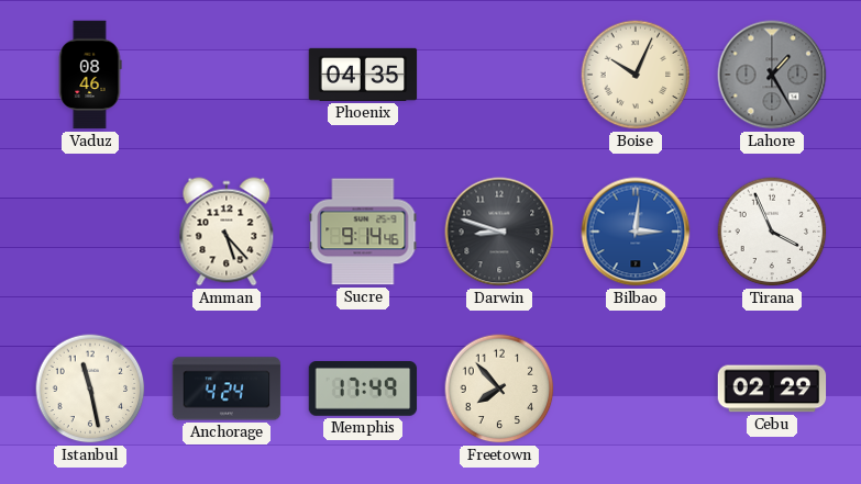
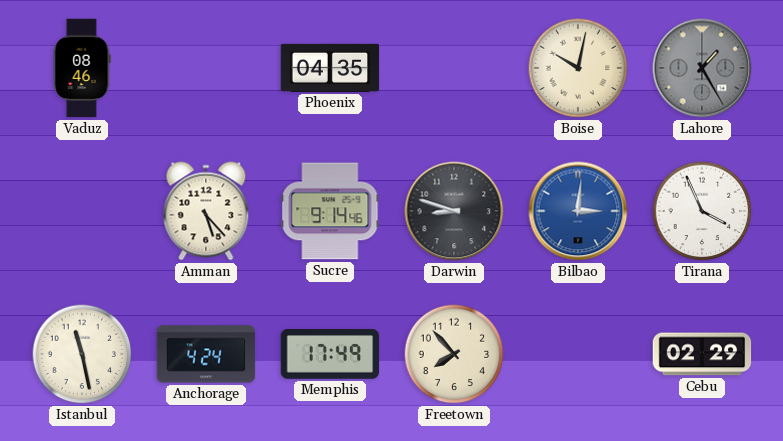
Boise: 10:04 -> 10:02 (578, 68)
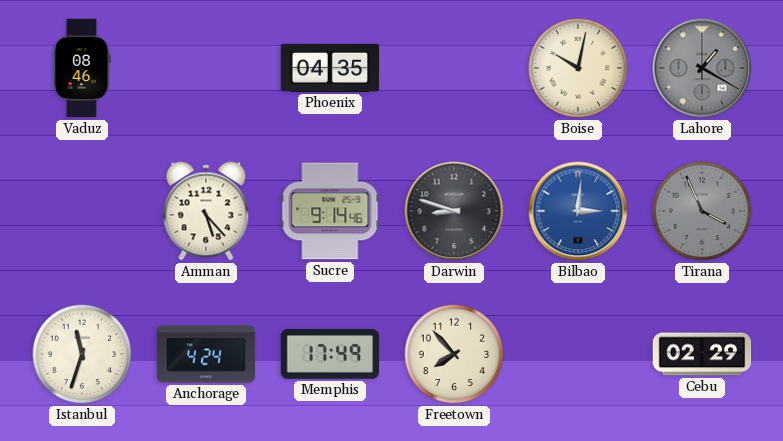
Lahore: 1:25 -> 1:20 (702, 68)
Tirana dial: white -> grey (702, 211)
Istanbul: 11:28 -> 11:33 (82, 354)
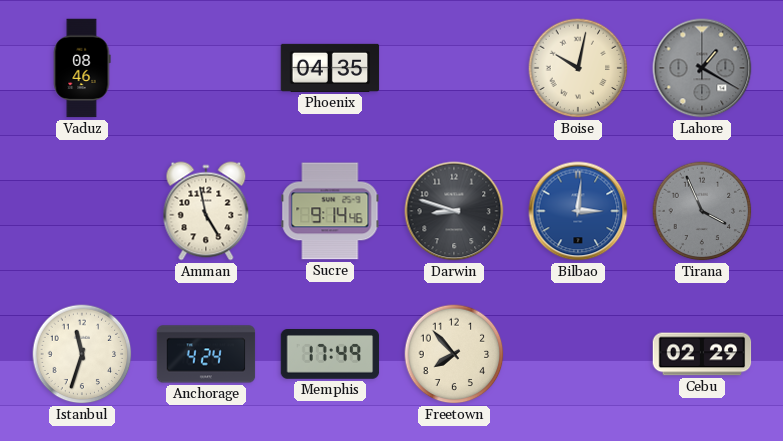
Amman: 5:23 -> 4:58 (206, 211)
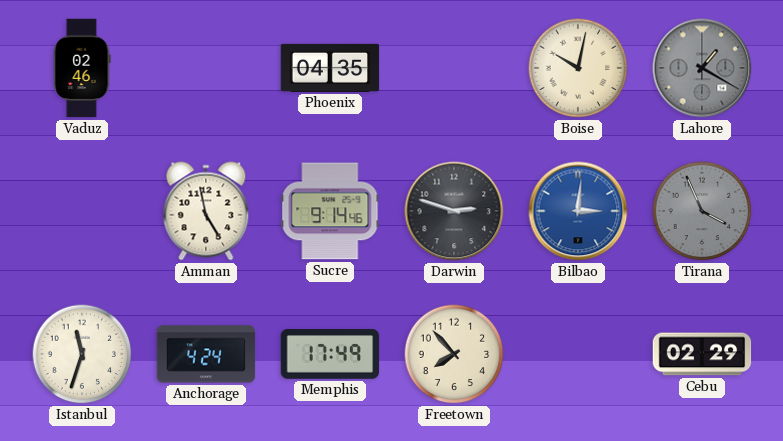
Vaduz: 08:46 -> 02:46 (82, 68)
Darwin: 8:48 -> 2:48 (454, 211)
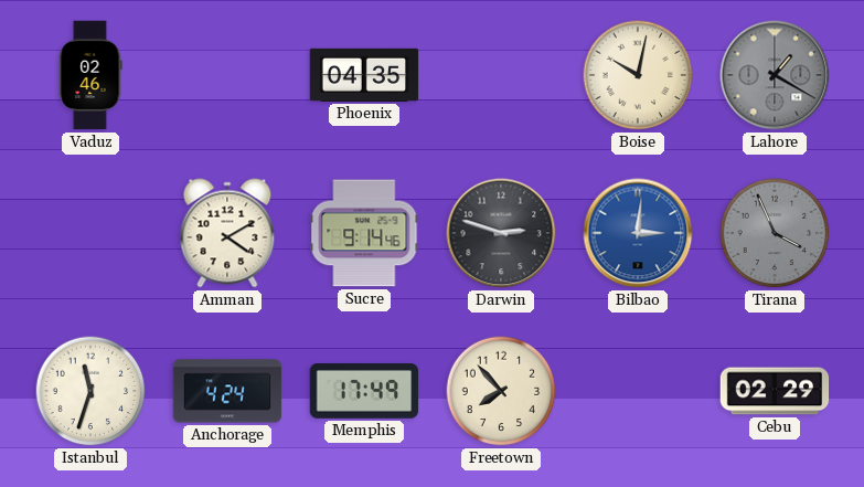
Amman: 4:58 -> 4:10 (227, 233)
